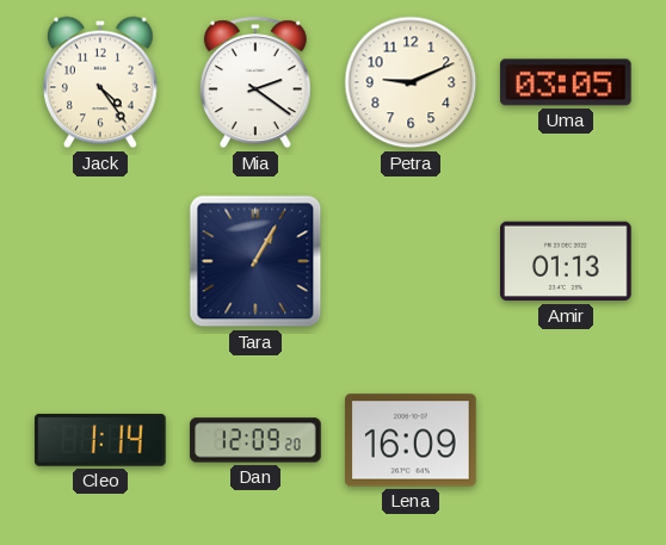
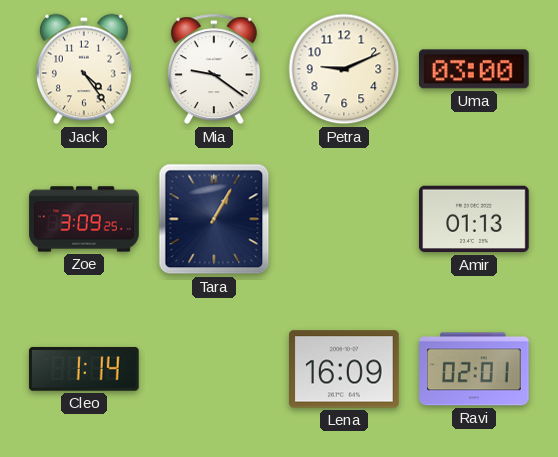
Mia: 2:21 -> 9:21 (214, 69)
Uma: 03:05 -> 03:00 (474, 69)
Zoe: none -> 3:09 (84, 219)
Dan: 12:09 -> none (255, 440)
Ravi: none -> 02:01 (475, 369)
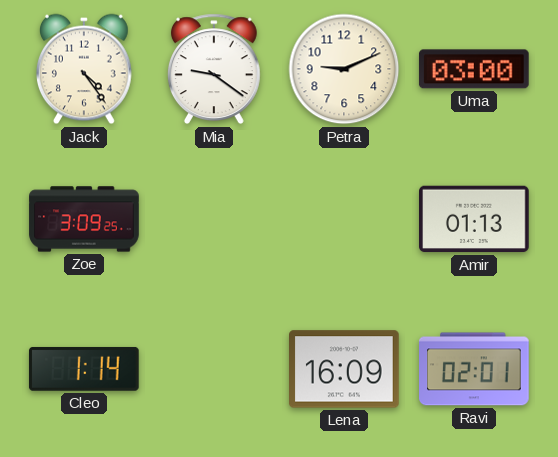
Tara: 1:05 -> none (214, 219)
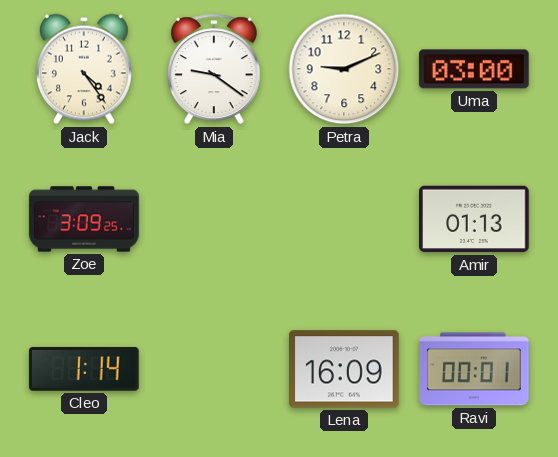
Ravi: 02:01 -> 00:01 (475, 369)
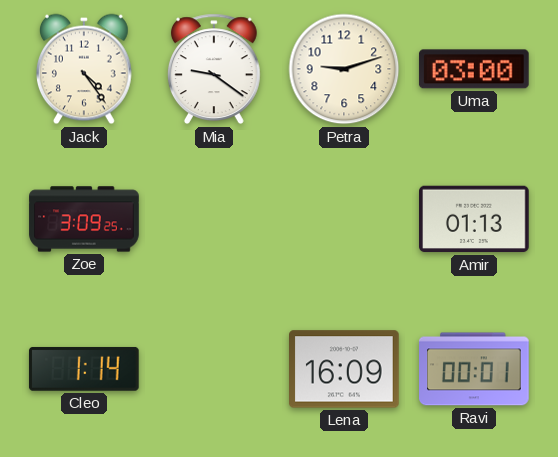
Petra: 9:11 -> 9:12 (344, 69)
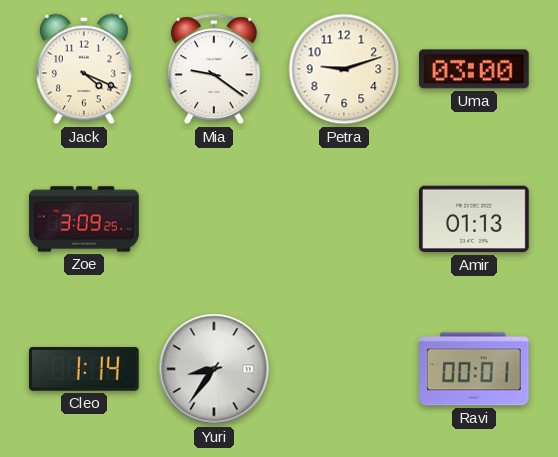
Jack: 4:24 -> 4:19 (84, 69)
Yuri: none -> 8:36 (214, 369)
Lena: 16:09 -> none (345, 369)
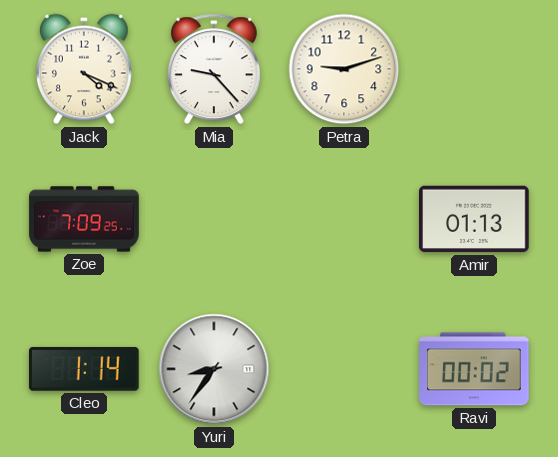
Mia: 9:21 -> 9:23 (214, 69)
Uma: 03:00 -> none (474, 69)
Zoe: 3:09 -> 7:09 (84, 219)
Ravi: 00:01 -> 00:02 (475, 369)
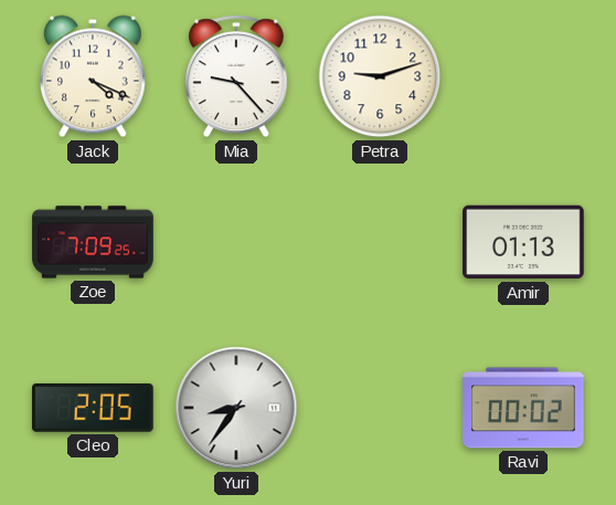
Cleo: 1:14 -> 2:05 (93, 408)
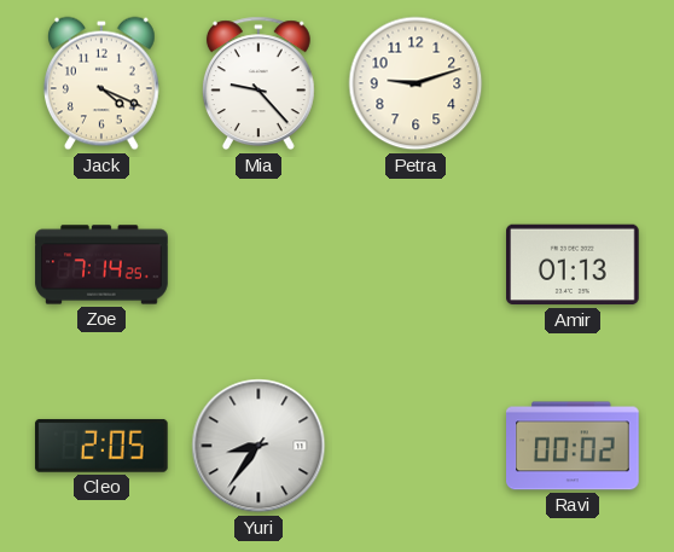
Zoe: 7:09 -> 7:14 (101, 265)
